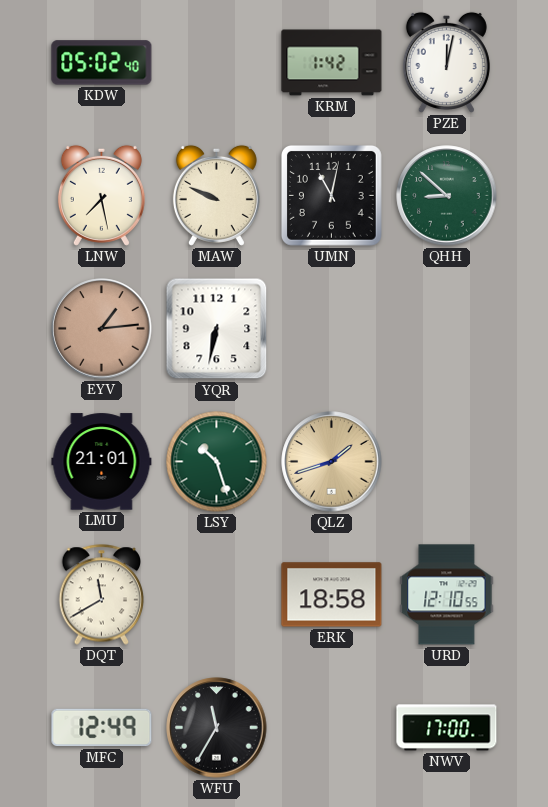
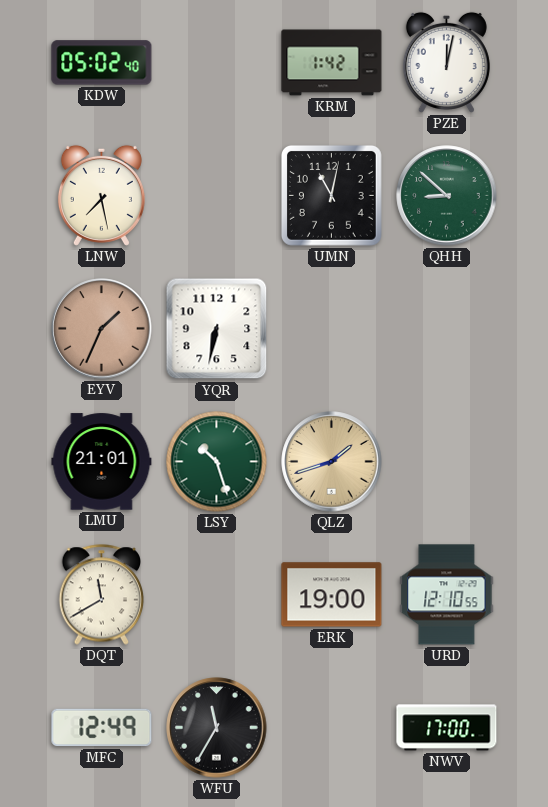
MAW: 9:49 -> none (216, 195)
EYV: 1:14 -> 1:34 (102, 329)
ERK: 18:58 -> 19:00 (332, 595)
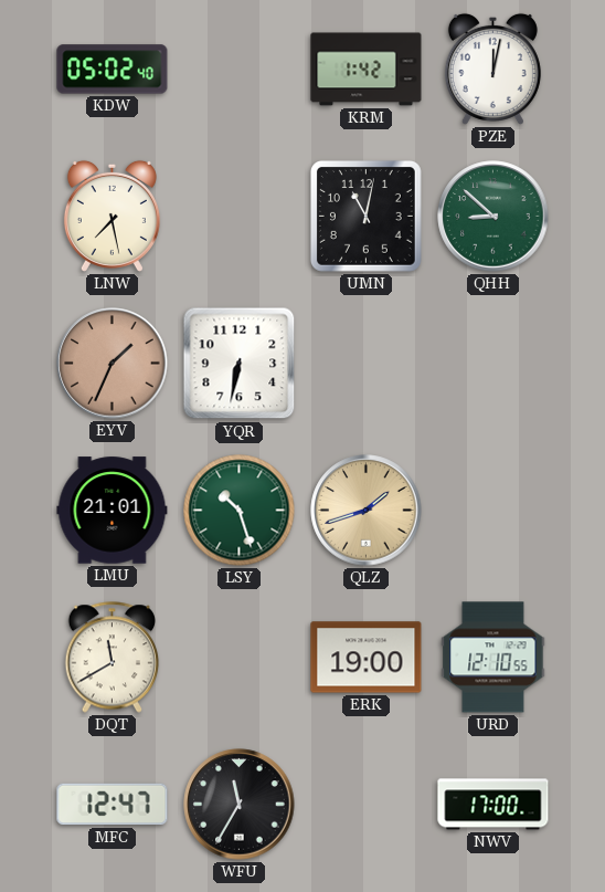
MFC: 12:49 -> 12:47 (113, 805)
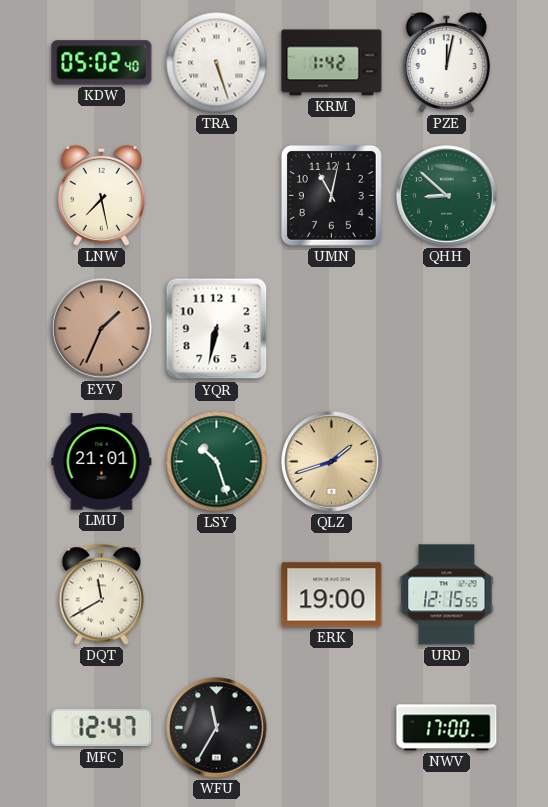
TRA: none -> 5:27 (217, 63)
URD: 12:10 -> 12:15 (447, 595)
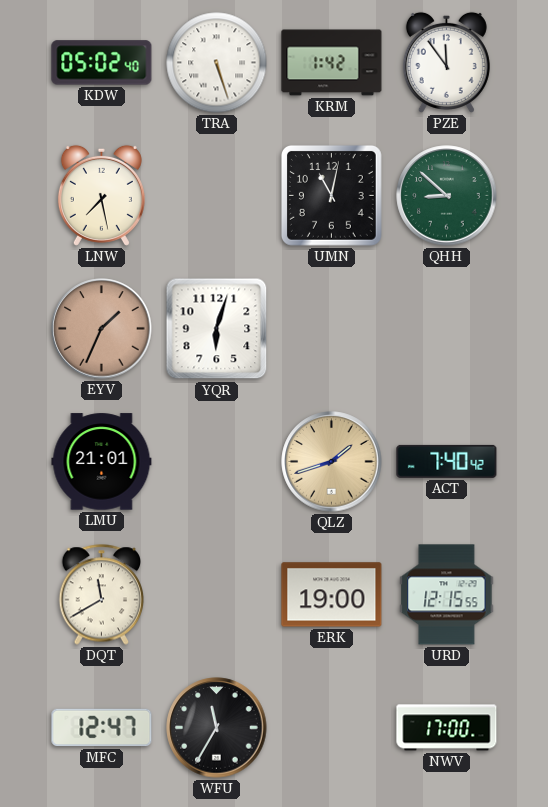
PZE: 12:02 -> 11:54 (446, 62)
YQR: 6:32 -> 6:03 (217, 329)
LSY: 10:27 -> none (217, 462)
ACT: none -> 7:40 (447, 461)
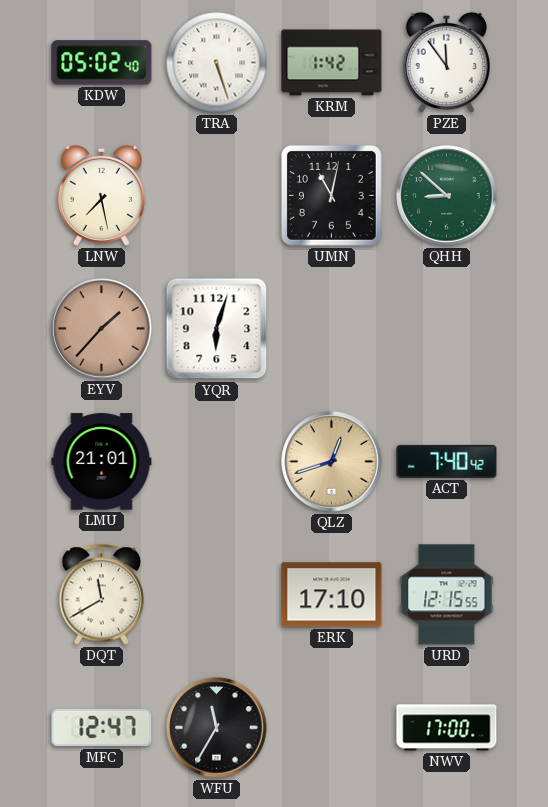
EYV: 1:34 -> 1:37 (102, 329)
QLZ: 1:42 -> 12:42 (332, 462)
ERK: 19:00 -> 17:10 (332, 595)
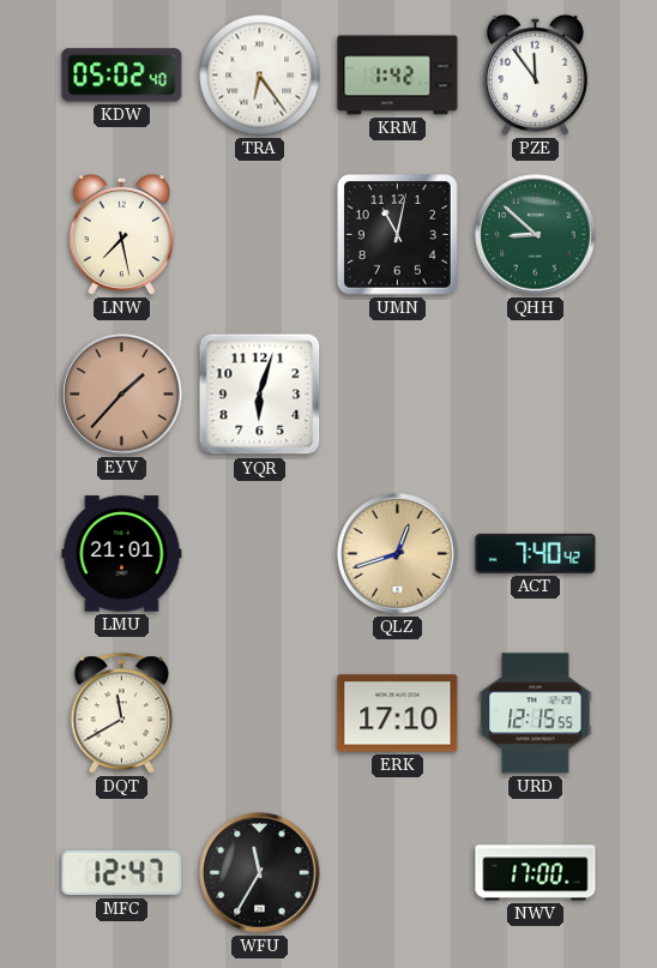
TRA: 5:27 -> 6:24 (260, 76)
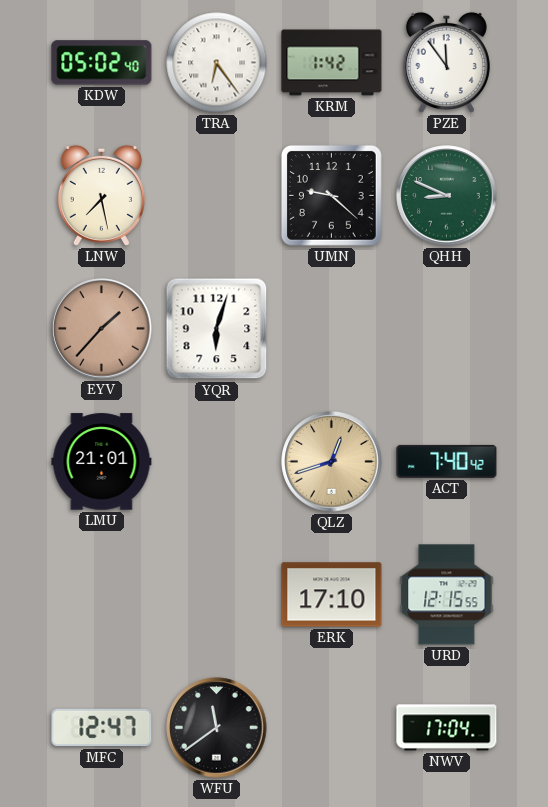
UMN: 11:02 -> 9:22 (331, 195)
QHH: 8:52 -> 8:49 (447, 196)
DQT: 11:40 -> none (122, 714)
WFU: 11:35 -> 11:39 (217, 728)
NWV: 17:00 -> 17:04 (447, 728)
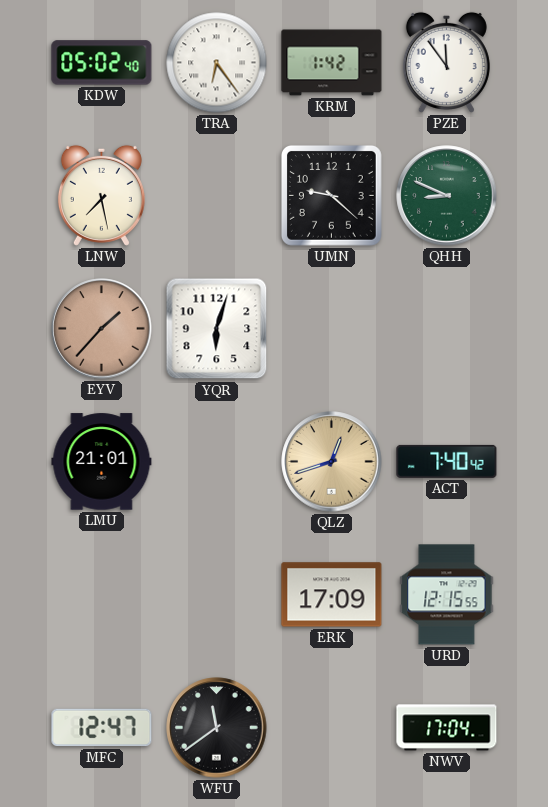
ERK: 17:10 -> 17:09 (332, 595)
